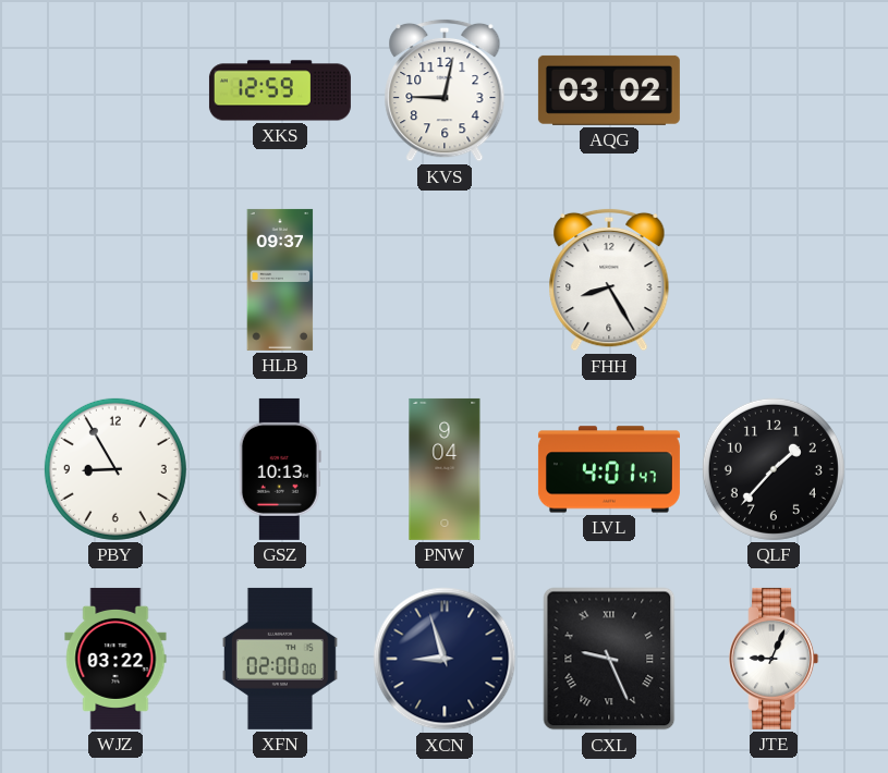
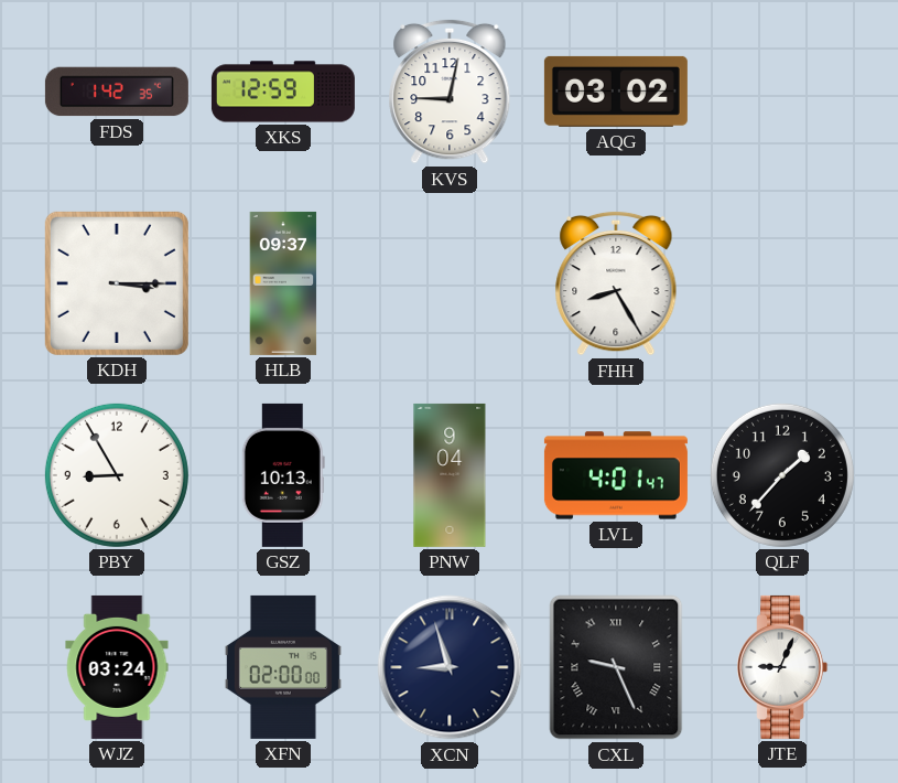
FDS: none -> 1:42 (117, 92)
KDH: none -> 3:15 (117, 283)
WJZ: 03:22 -> 03:24 (117, 667)
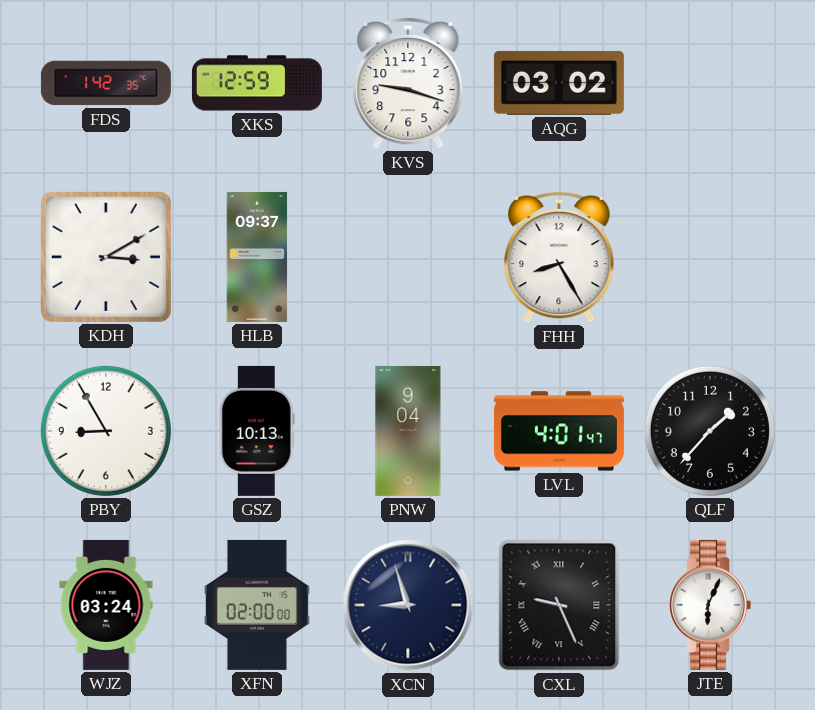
KVS: 9:02 -> 9:18 (408, 83)
KDH: 3:15 -> 3:10 (106, 257)
JTE: 9:04 -> 6:04 (710, 605)
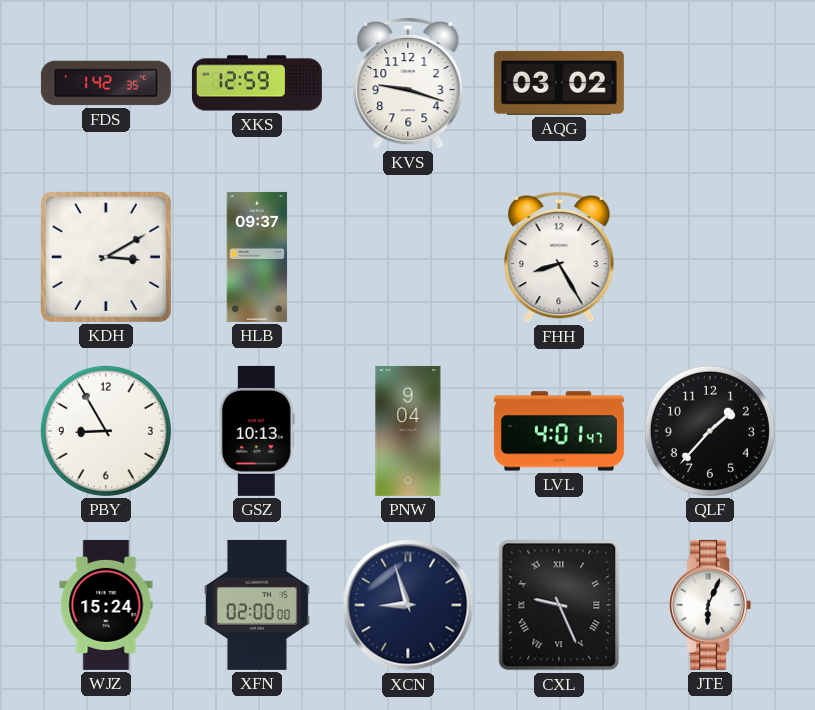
WJZ: 03:24 -> 15:24 (106, 605)
